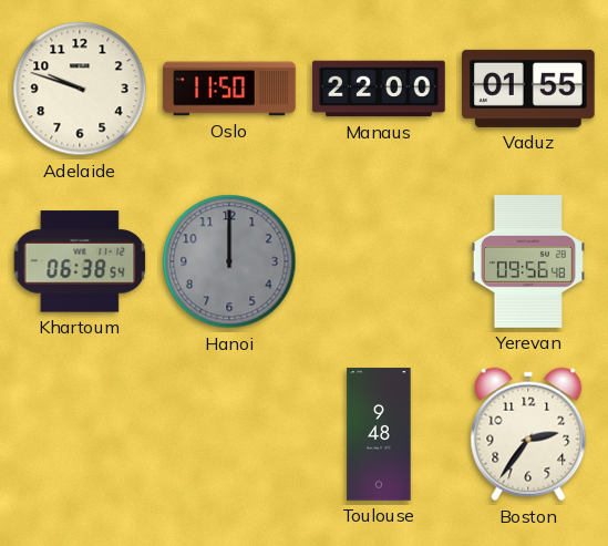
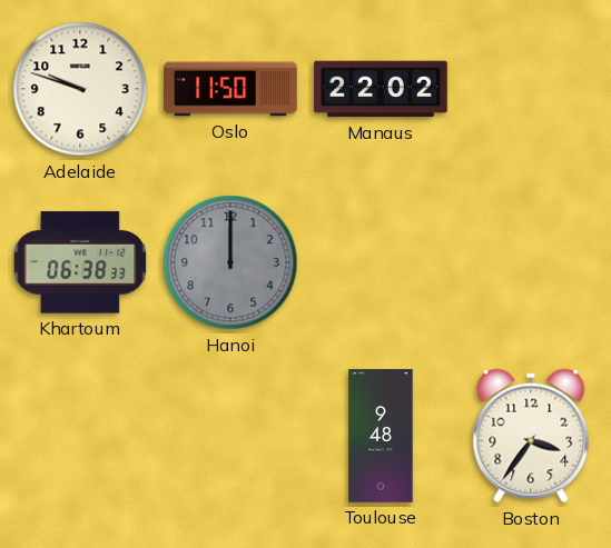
Manaus: 22:00 -> 22:02 (381, 89)
Vaduz: 01:55 -> none (528, 89)
Khartoum: 06:38:54 -> 06:38:33 (80, 262)
Yerevan: 09:56 -> none (528, 261)
Boston: 2:36 -> 3:36 (531, 436)
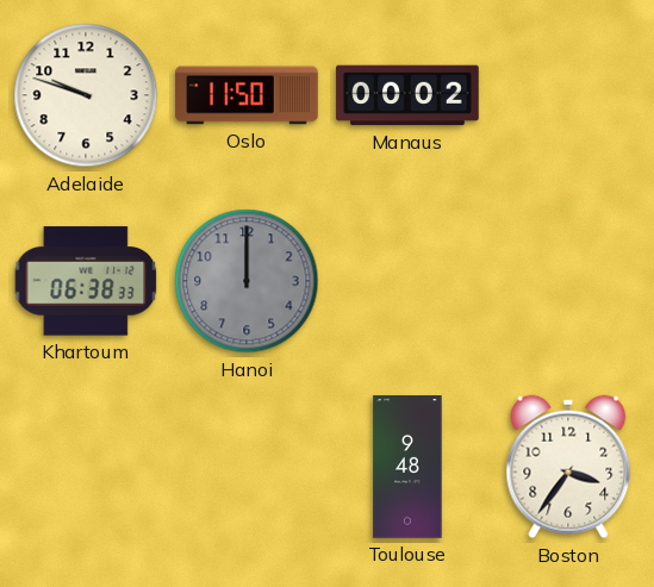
Manaus: 22:02 -> 00:02 (407, 95)
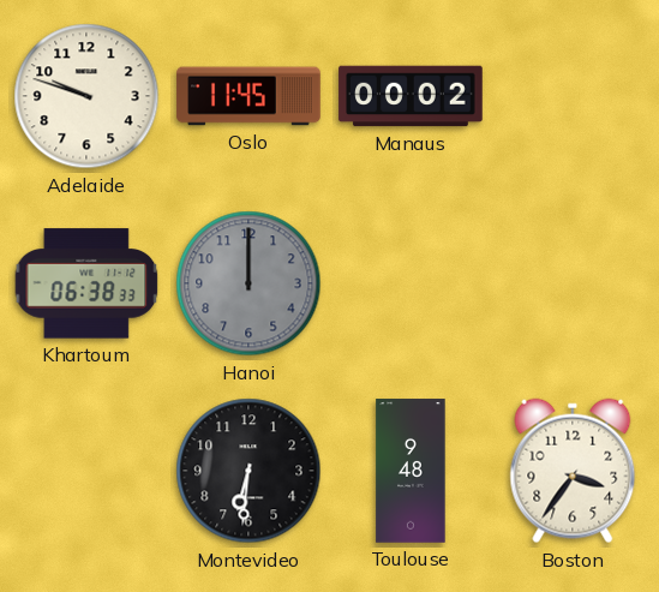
Oslo: 11:50 -> 11:45 (248, 96)
Montevideo: none -> 6:31 (248, 471)
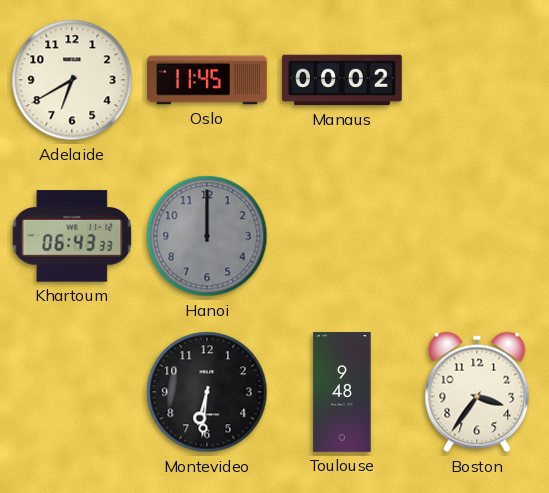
Adelaide: 9:48 -> 6:40 (72, 80)
Khartoum: 06:38 -> 06:43 (72, 236)
